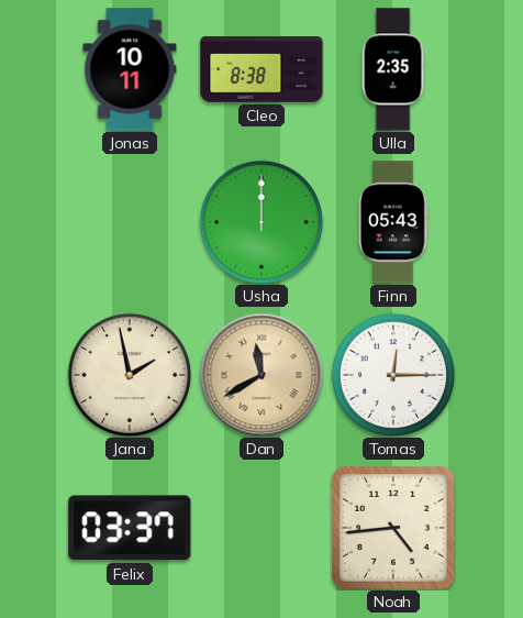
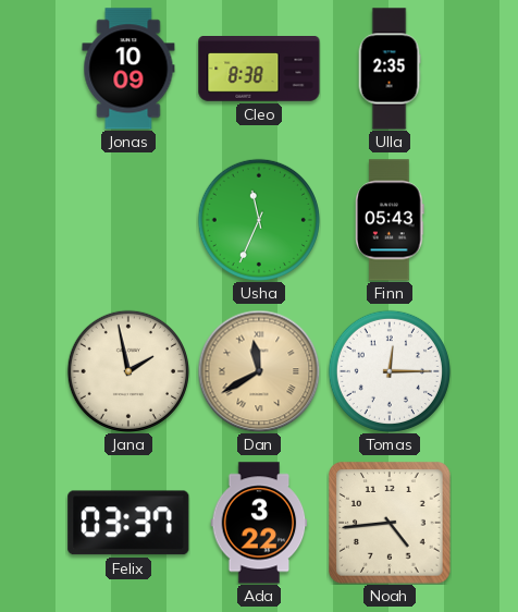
Jonas: 10:11 -> 10:09 (128, 69)
Usha: 12:00 -> 11:34 (259, 220)
Ada: none -> 3:22 (259, 523)
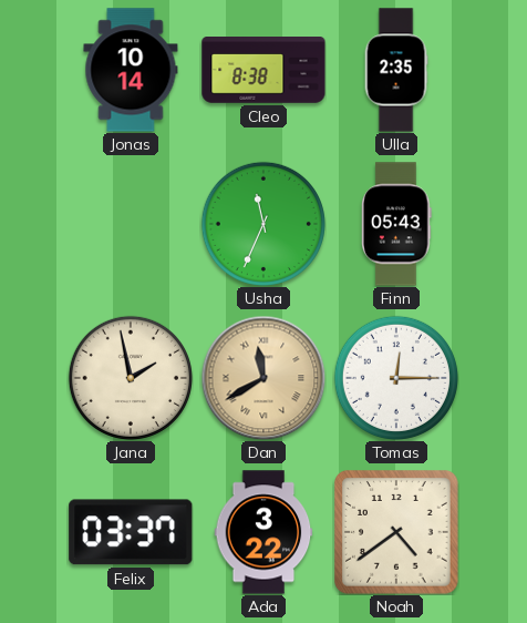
Jonas: 10:09 -> 10:14 (131, 70)
Noah: 4:44 -> 4:39 (396, 532)
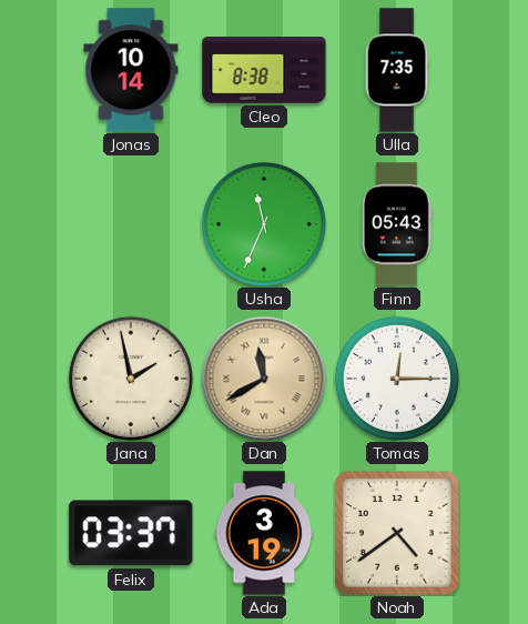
Ulla: 2:35 -> 7:35 (397, 70)
Ada: 3:22 -> 3:19 (264, 533)
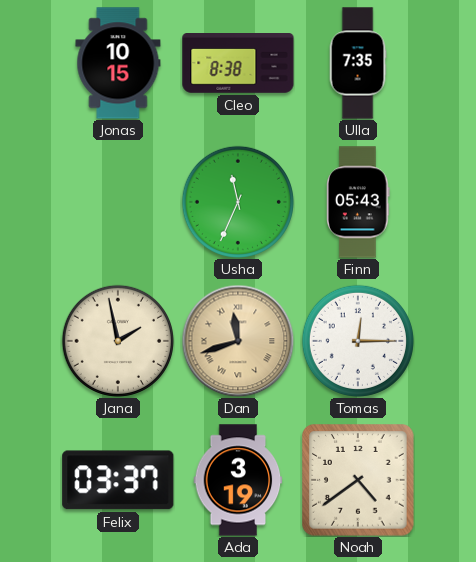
Jonas: 10:14 -> 10:15 (118, 63)
Dan: 11:40 -> 11:42 (238, 341)
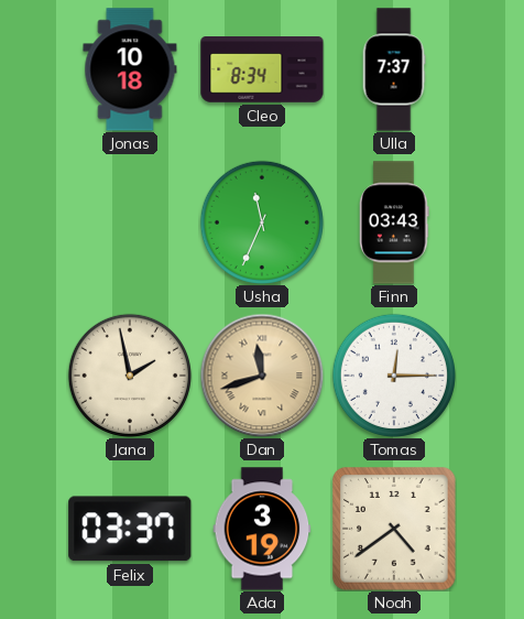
Jonas: 10:15 -> 10:18 (130, 69)
Cleo: 8:38 -> 8:34 (262, 69)
Ulla: 7:35 -> 7:37 (394, 69)
Finn: 05:43 -> 03:43 (395, 222)
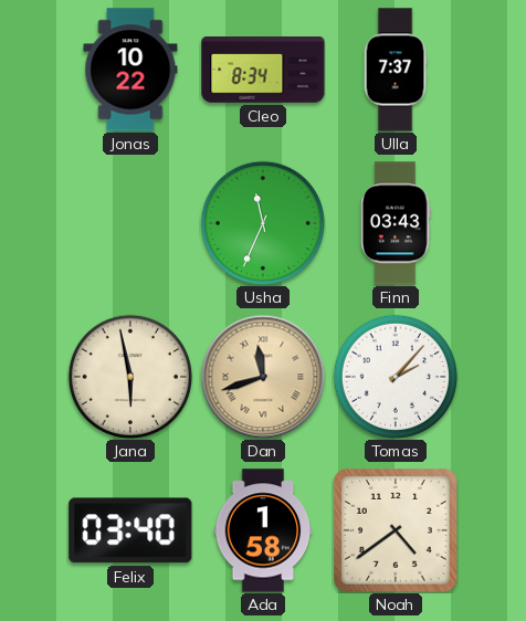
Jonas: 10:18 -> 10:22 (130, 70)
Jana: 1:58 -> 5:58 (130, 377)
Tomas: 12:15 -> 2:07 (396, 377)
Felix: 03:37 -> 03:40 (130, 530)
Ada: 3:19 -> 1:58 (263, 530)
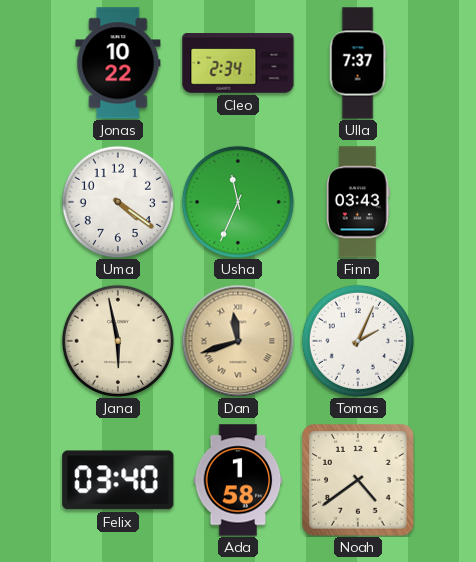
Cleo: 8:34 -> 2:34 (238, 63)
Uma: none -> 4:21 (118, 202)
Tomas: 2:07 -> 2:04 (358, 341)
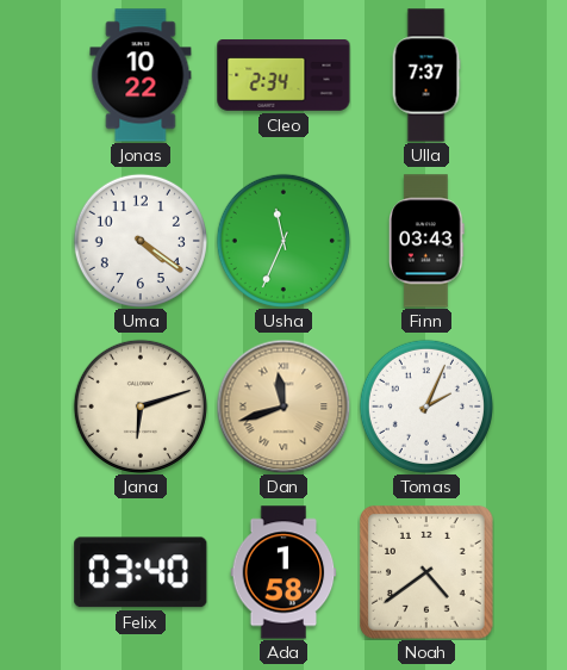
Jana: 5:58 -> 6:12 (141, 407)
